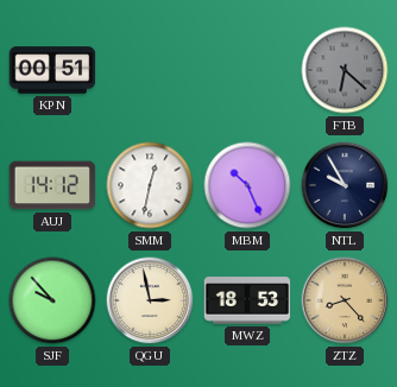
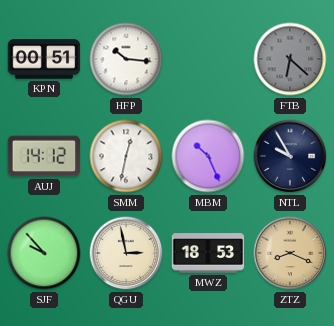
HFP: none -> 10:16 (126, 59)
ZTZ: 8:23 -> 8:19 (290, 253)
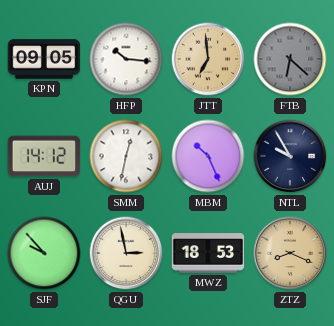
KPN: 00:51 -> 09:05 (44, 59)
JTT: none -> 6:59 (208, 59)
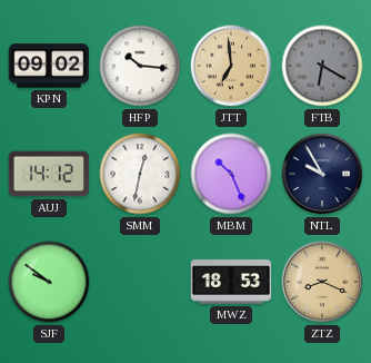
KPN: 09:05 -> 09:02 (49, 66)
FTB: 6:22 -> 6:20 (322, 66)
SJF: 9:53 -> 9:51 (49, 282)
QGU: 2:58 -> none (126, 253)
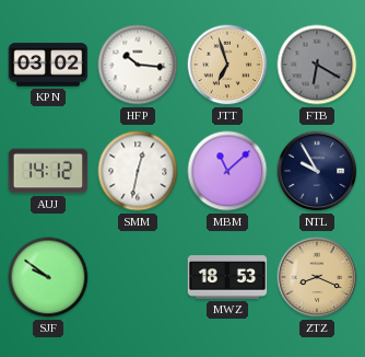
KPN: 09:02 -> 03:02 (48, 65)
JTT: 6:59 -> 6:57 (227, 65)
MBM: 10:26 -> 11:08 (227, 171)
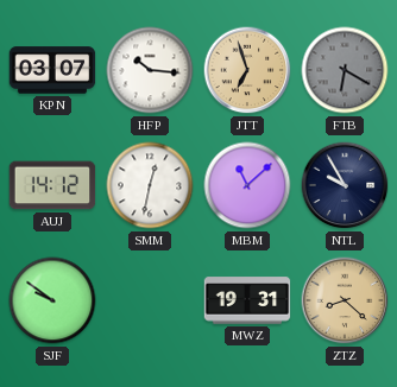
KPN: 03:02 -> 03:07 (52, 70)
MWZ: 18:53 -> 19:31 (247, 300)
ZTZ: 8:19 -> 8:22 (345, 300)
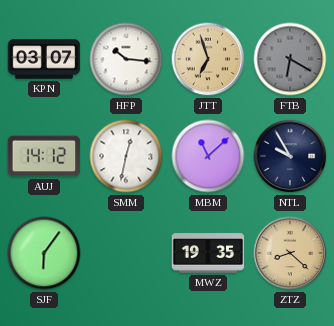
SJF: 9:51 -> 6:06 (44, 253)
MWZ: 19:31 -> 19:35 (208, 253)
